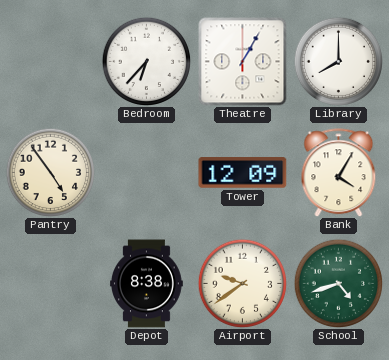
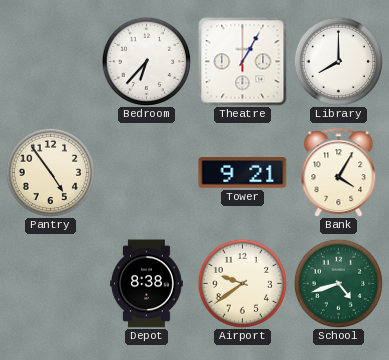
Tower: 12:09 -> 9:21 (243, 173)
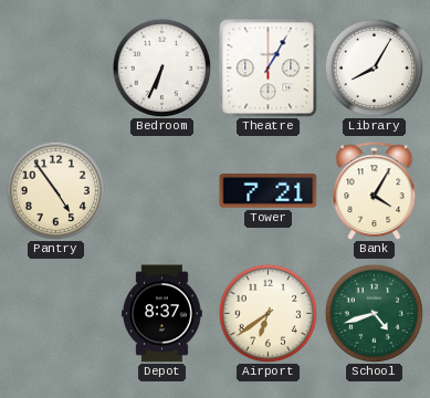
Bedroom: 6:37 -> 6:34 (161, 67)
Library: 8:00 -> 8:05 (374, 67)
Tower: 9:21 -> 7:21 (269, 191)
Depot: 8:38 -> 8:37 (162, 314)
Airport: 9:39 -> 6:39 (268, 313)
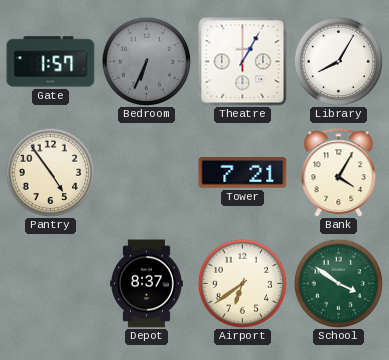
Gate: none -> 1:57 (51, 62)
Bedroom dial: white -> grey (146, 61)
School: 4:42 -> 3:51 (338, 283)
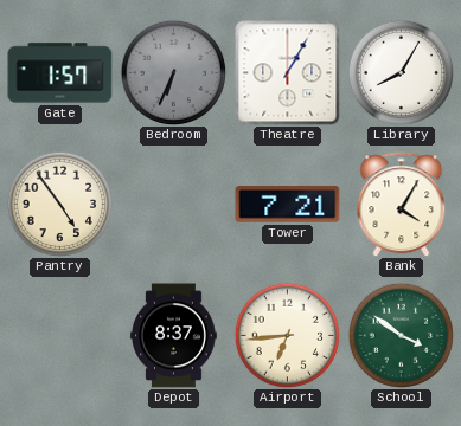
Airport: 6:39 -> 6:44 (287, 335)
